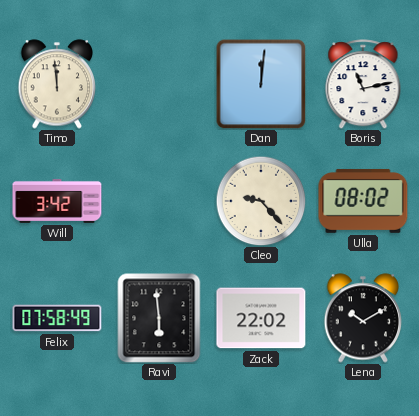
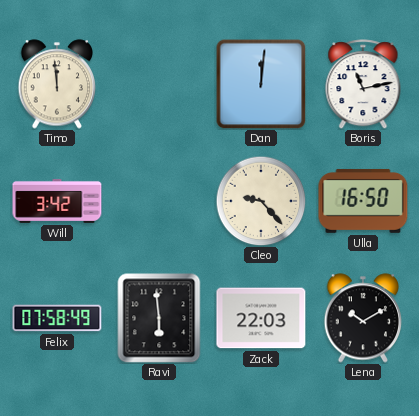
Ulla: 08:02 -> 16:50 (363, 201)
Zack: 22:02 -> 22:03 (261, 318)
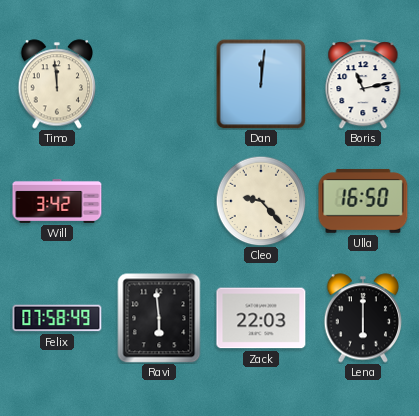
Lena: 10:10 -> 6:00 (363, 318)
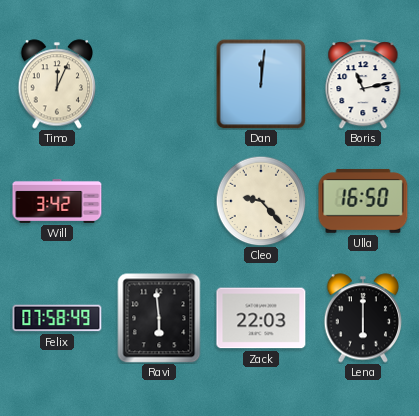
Timo: 11:59 -> 12:04 (57, 84)
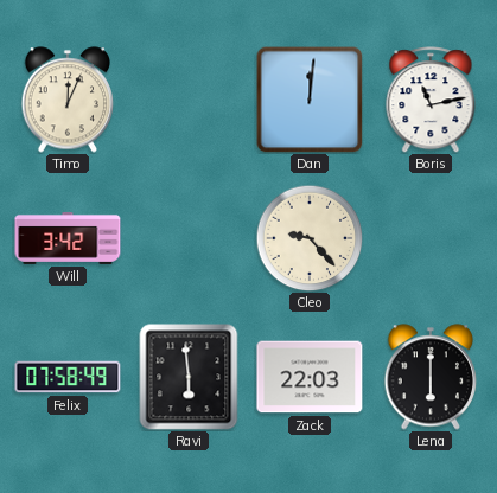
Ulla: 16:50 -> none (363, 201)
